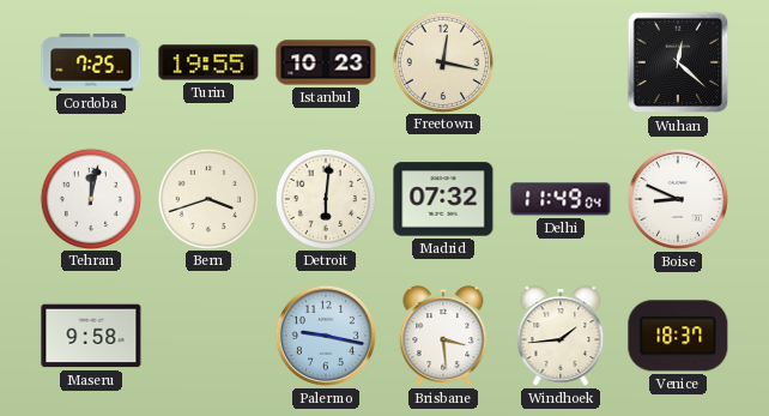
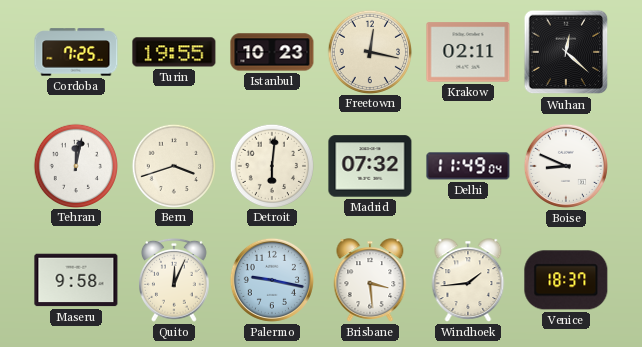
Krakow: none -> 02:11 (468, 52)
Quito: none -> 12:04 (175, 280)
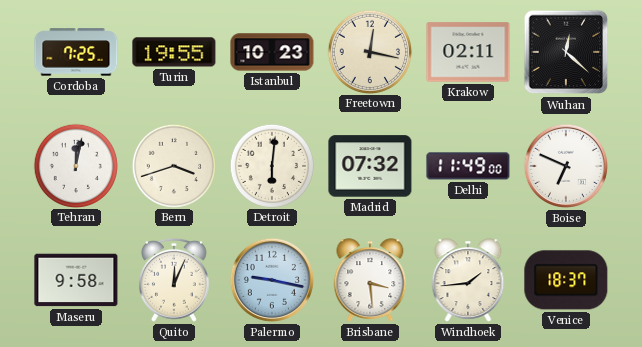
Delhi: 11:49:04 -> 11:49:00 (468, 166)
Boise: 8:49 -> 6:49 (566, 166)
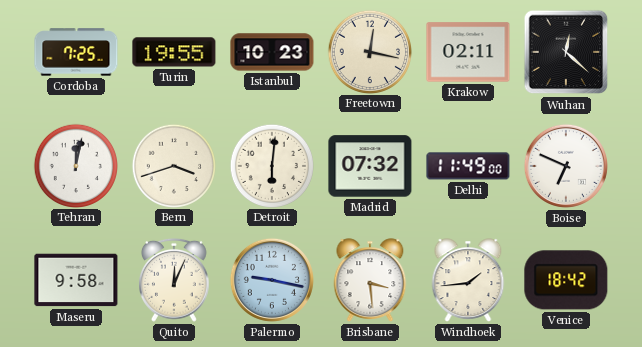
Venice: 18:37 -> 18:42 (566, 280)
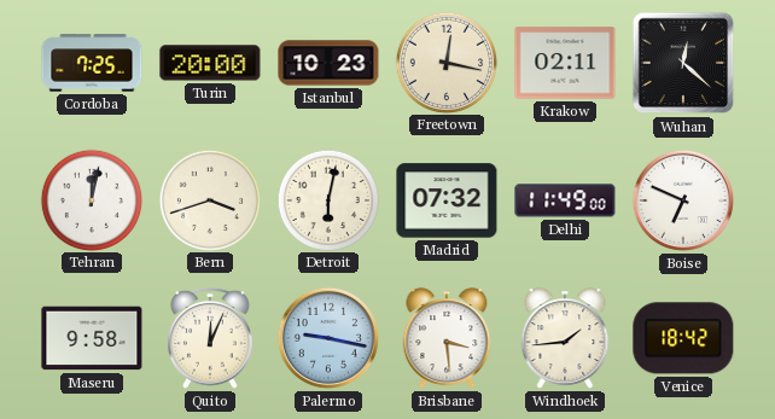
Turin: 19:55 -> 20:00 (210, 63)
Detroit: 6:01 -> 6:02 (327, 199)
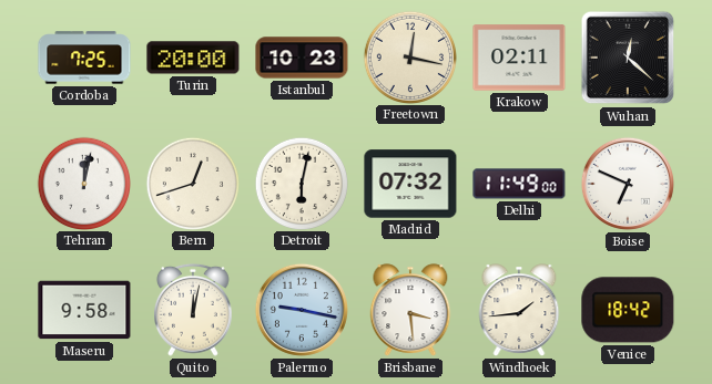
Bern: 3:42 -> 12:42 (192, 183)
Quito: 12:04 -> 12:02 (194, 310)
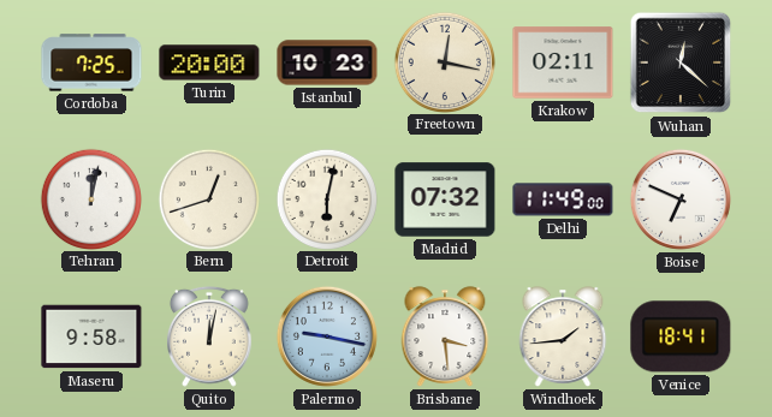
Venice: 18:42 -> 18:41 (681, 336)
